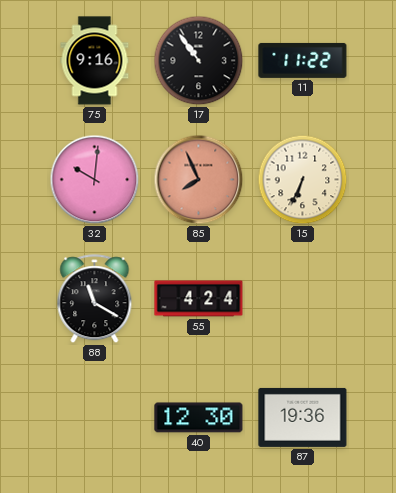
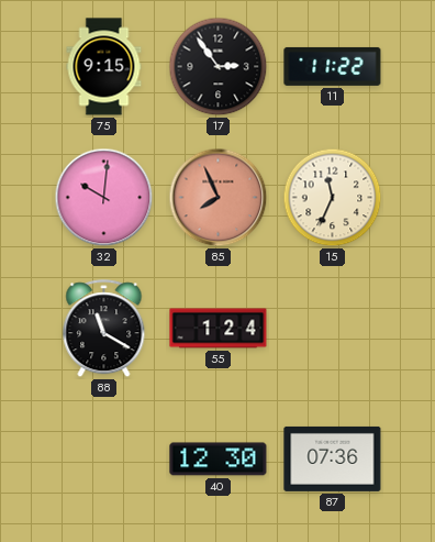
75: 9:16 -> 9:15 (104, 67)
17: 10:54 -> 2:54 (219, 67)
15: 6:34 -> 11:34 (333, 198)
55: 4:24 -> 1:24 (219, 329)
87: 19:36 -> 07:36 (333, 458)
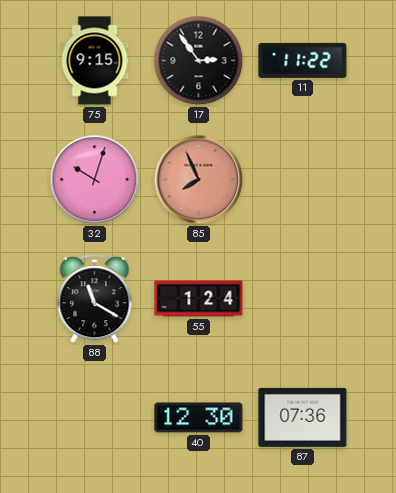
32: 10:01 -> 10:03 (95, 180)
15: 11:34 -> none (333, 198)
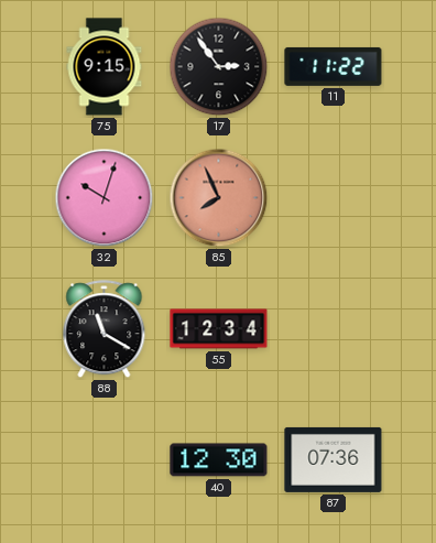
55: 1:24 -> 12:34 (219, 329)
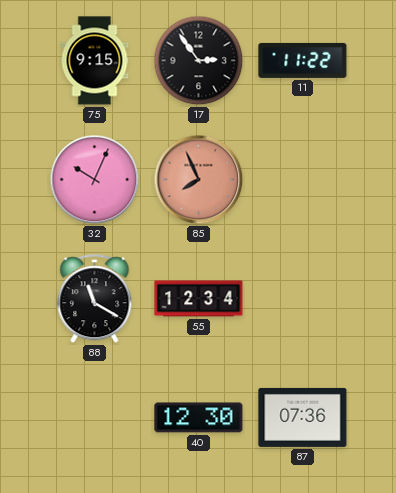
32: 10:03 -> 10:04 (95, 180)
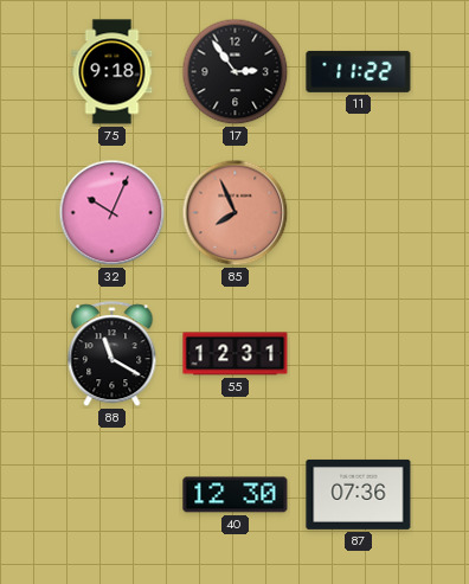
75: 9:15 -> 9:18 (113, 72)
55: 12:34 -> 12:31 (236, 354)
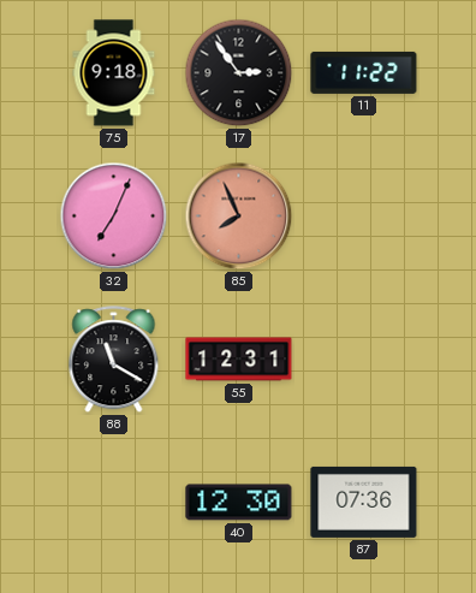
32: 10:04 -> 7:04 (114, 217)
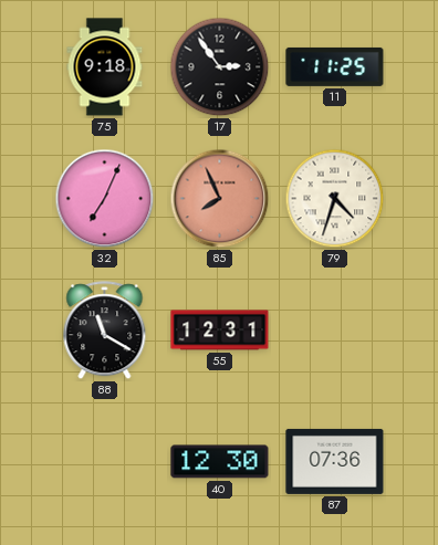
11: 11:22 -> 11:25 (335, 66)
79: none -> 4:33 (335, 199)
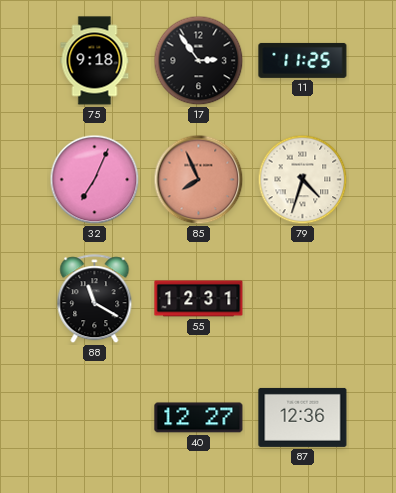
40: 12:30 -> 12:27 (199, 418)
87: 07:36 -> 12:36 (303, 417)
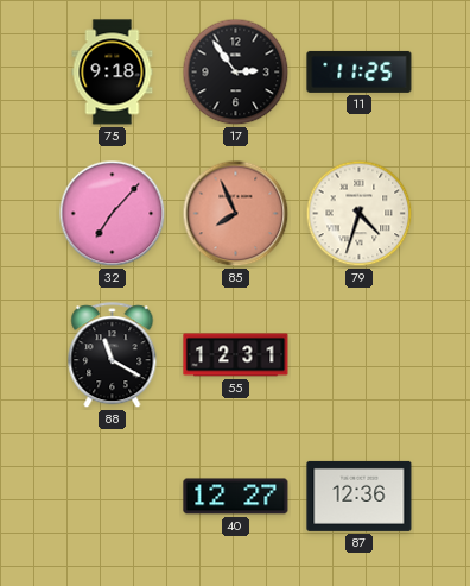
32: 7:04 -> 7:07 (113, 214)
